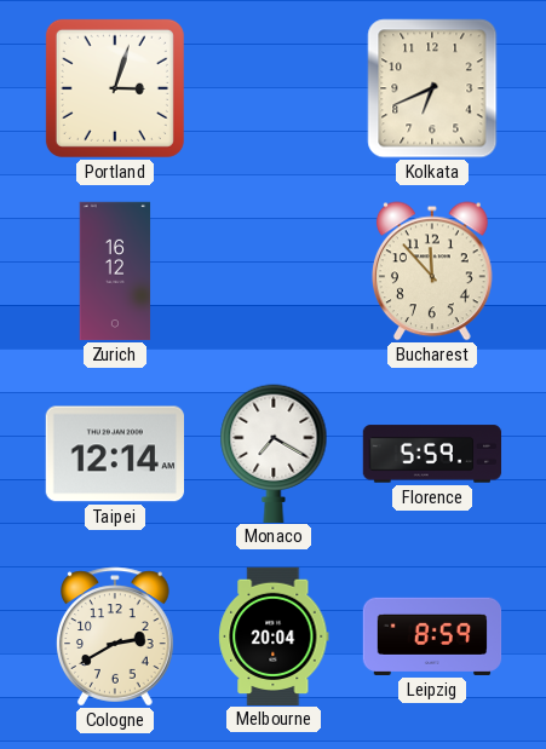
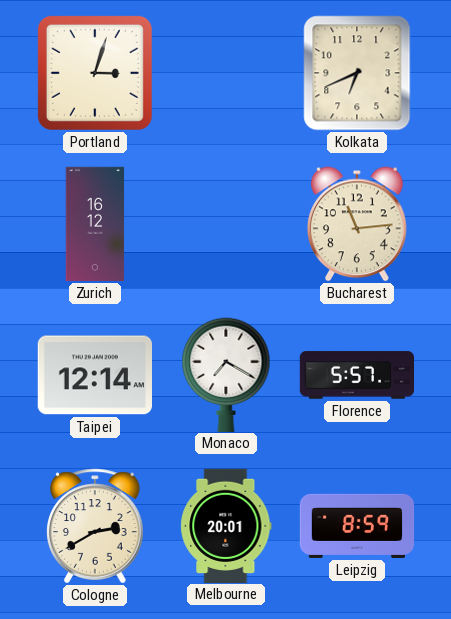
Bucharest: 11:53 -> 11:14 (358, 224)
Florence: 5:59 -> 5:57 (357, 375)
Melbourne: 20:04 -> 20:01 (226, 525)
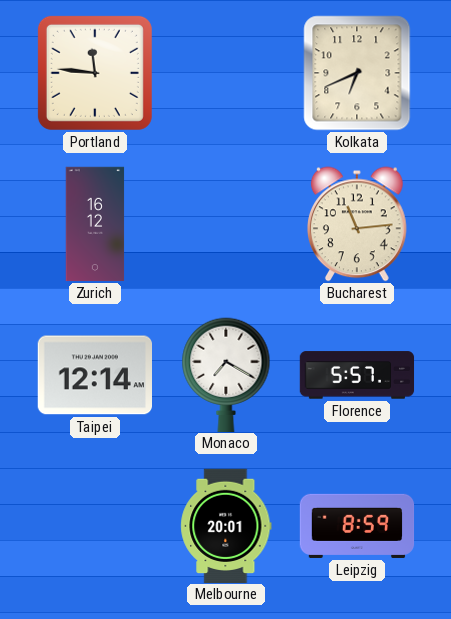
Portland: 3:03 -> 11:46 (95, 73)
Cologne: 2:40 -> none (95, 526)
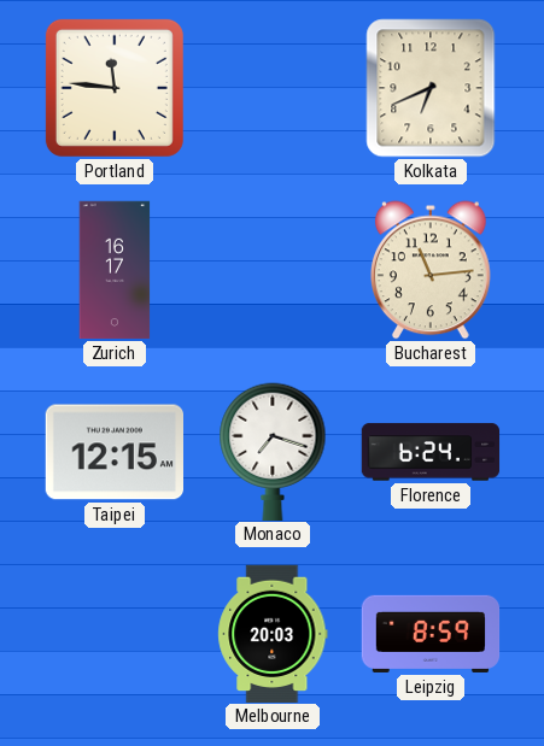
Zurich: 16:12 -> 16:17 (115, 270)
Taipei: 12:14 -> 12:15 (113, 452)
Monaco: 7:20 -> 7:18 (273, 451)
Florence: 5:57 -> 6:24 (431, 452)
Melbourne: 20:01 -> 20:03 (273, 633)
